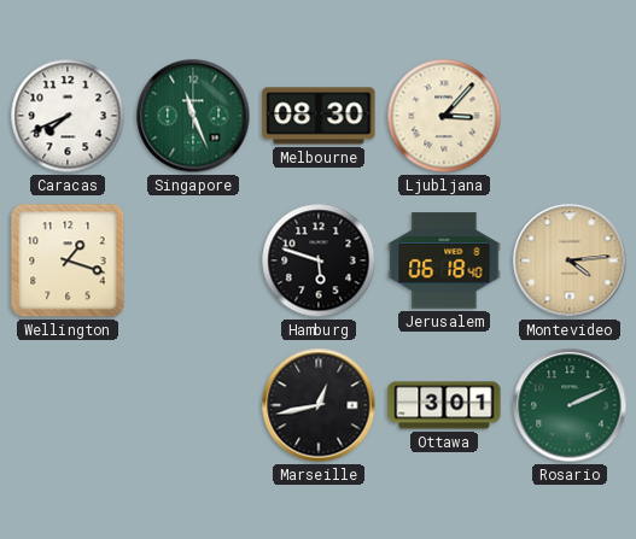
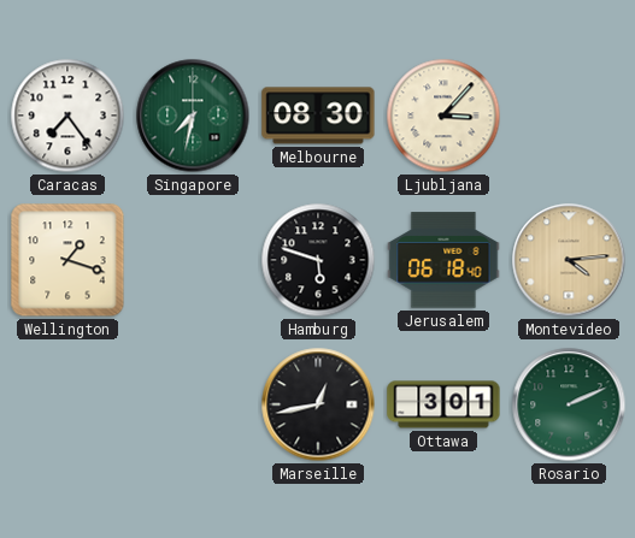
Caracas: 7:41 -> 7:24 (67, 116)
Singapore: 11:26 -> 7:32 (193, 116)
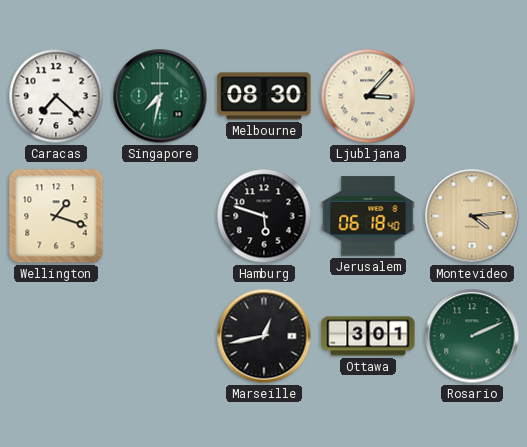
Caracas: 7:24 -> 7:22 (56, 96)
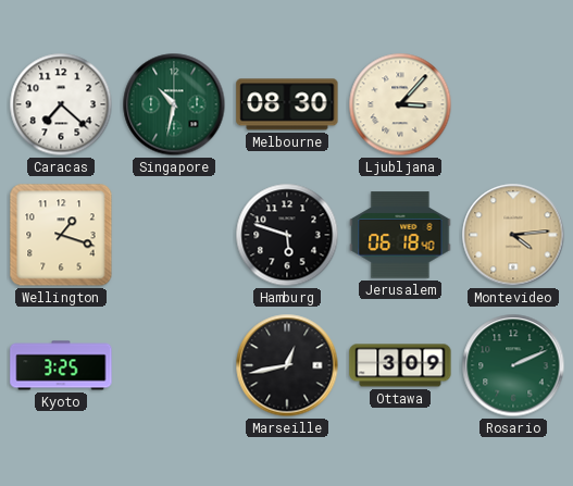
Singapore: 7:32 -> 10:32 (174, 104)
Kyoto: none -> 3:25 (61, 365)
Ottawa: 3:01 -> 3:09 (400, 365)
